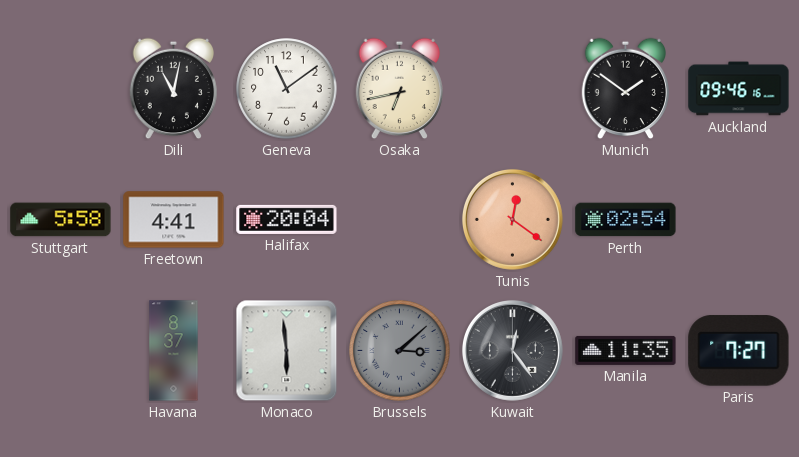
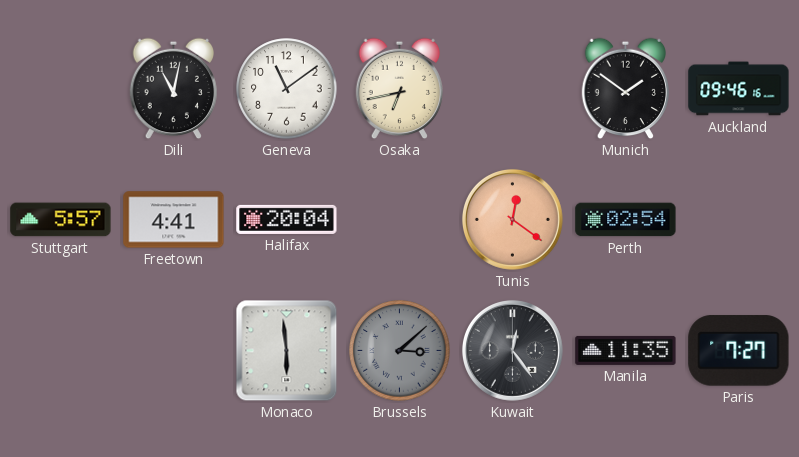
Stuttgart: 5:58 -> 5:57 (61, 220)
Havana: 8:37 -> none (174, 351)
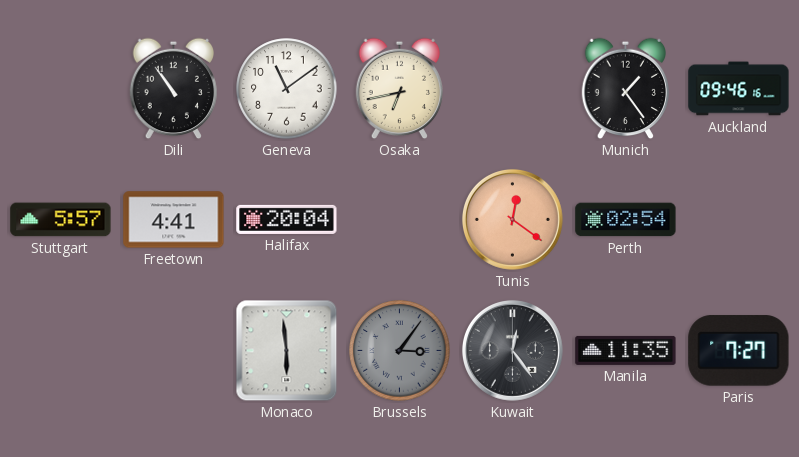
Dili: 11:02 -> 10:54 (173, 89)
Munich: 1:51 -> 1:24 (625, 89)
Brussels: 3:08 -> 3:06 (400, 351)
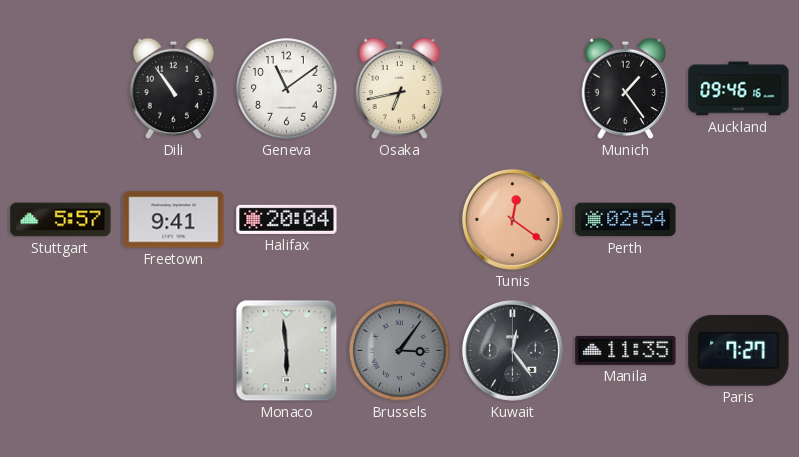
Freetown: 4:41 -> 9:41 (174, 220)
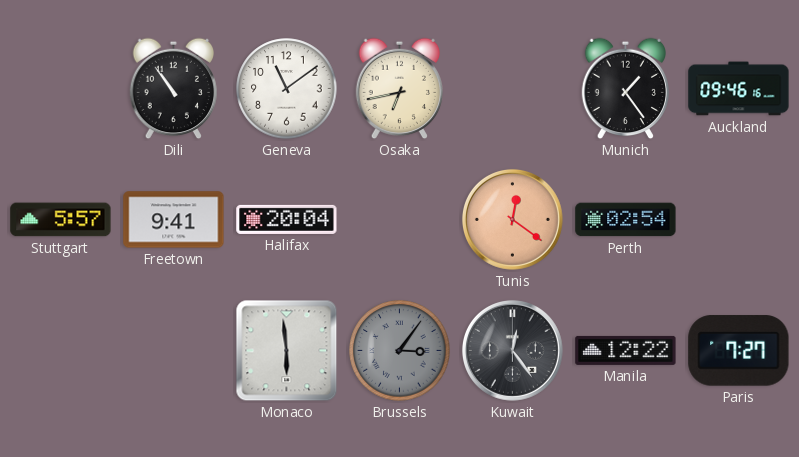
Manila: 11:35 -> 12:22 (626, 350)
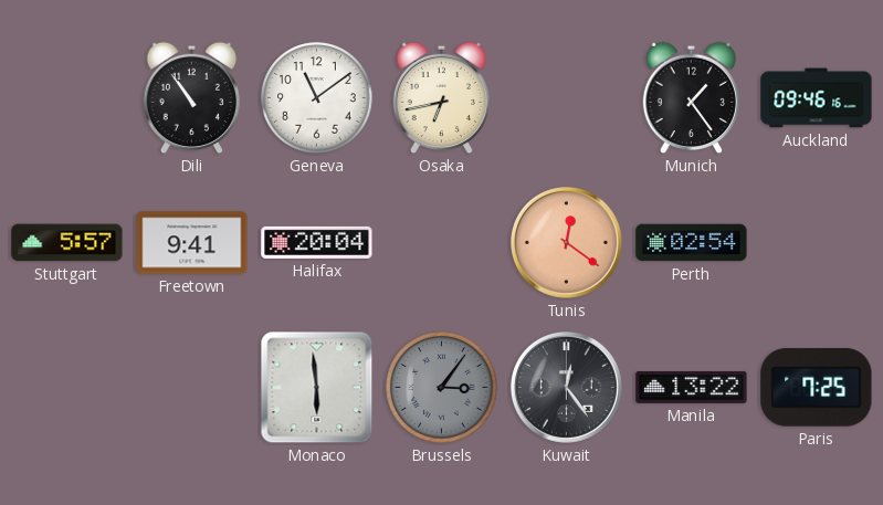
Manila: 12:22 -> 13:22 (692, 387)
Paris: 7:27 -> 7:25 (817, 388)
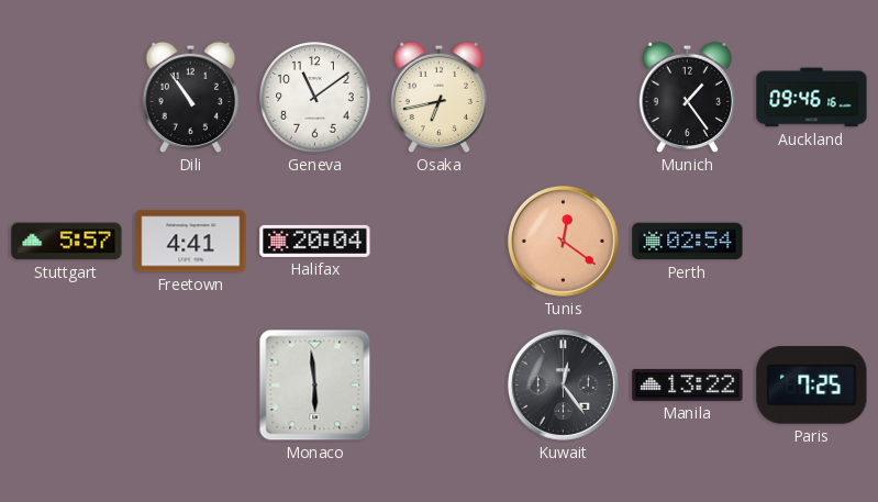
Freetown: 9:41 -> 4:41 (191, 242)
Brussels: 3:06 -> none (442, 388)
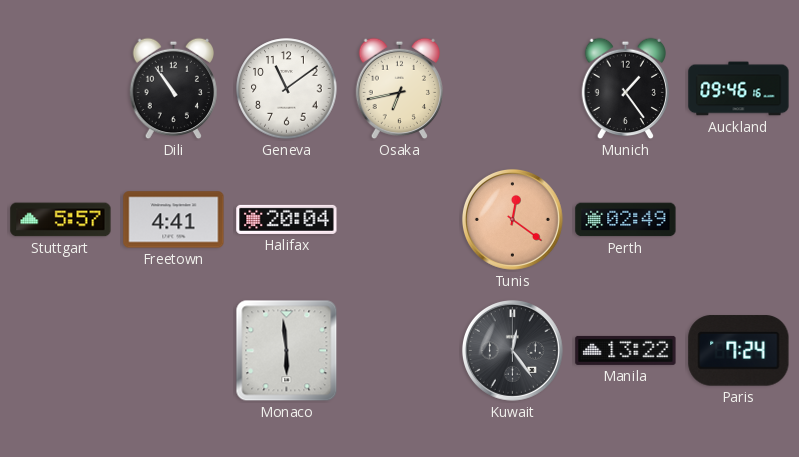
Perth: 02:54 -> 02:49 (626, 220)
Paris: 7:25 -> 7:24 (739, 351)
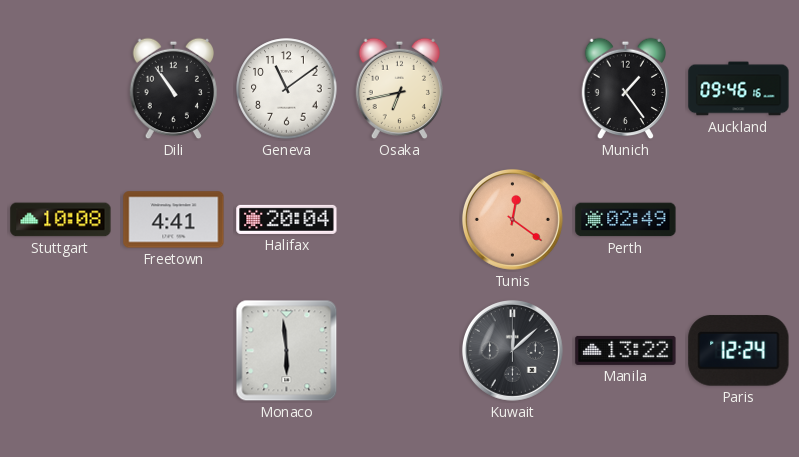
Stuttgart: 5:57 -> 10:08 (61, 220)
Kuwait: 12:24 -> 12:08 (512, 350)
Paris: 7:24 -> 12:24 (739, 351)
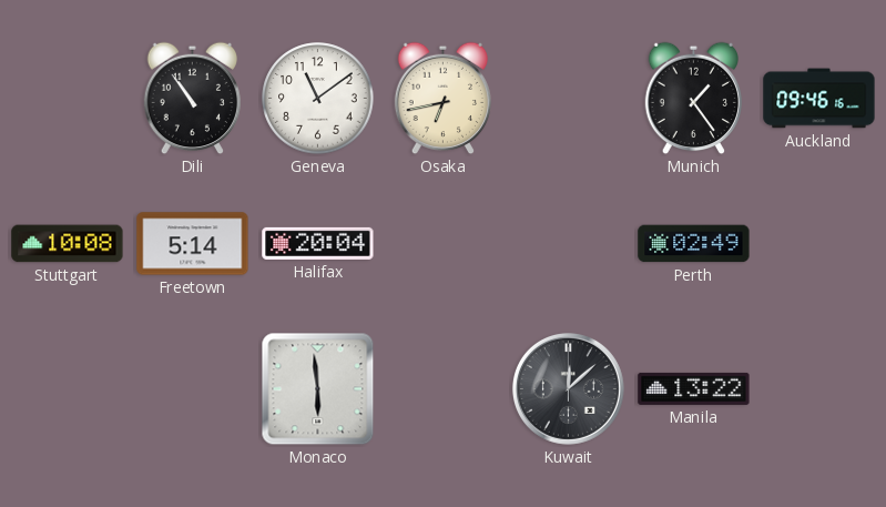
Freetown: 4:41 -> 5:14 (193, 244)
Tunis: 12:21 -> none (512, 219)
Paris: 12:24 -> none (739, 351)
